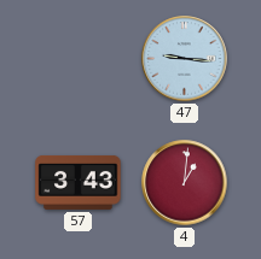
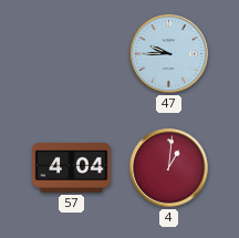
47: 9:16 -> 9:45 (169, 54)
57: 3:43 -> 4:04 (72, 167)
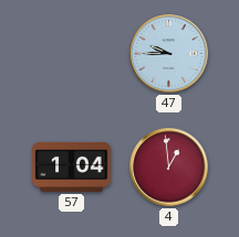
57: 4:04 -> 1:04 (72, 166)
4: 1:01 -> 12:59 (169, 168)
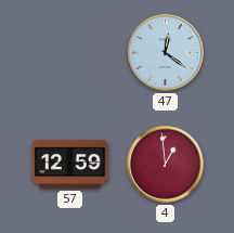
47: 9:45 -> 12:21 (166, 53)
57: 1:04 -> 12:59 (70, 164)
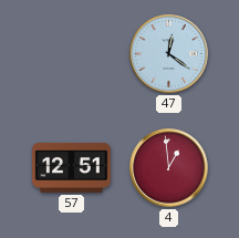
57: 12:59 -> 12:51 (72, 167)
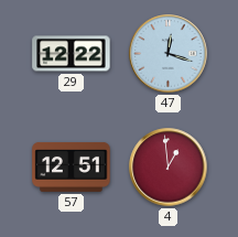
29: none -> 12:22 (72, 54)
47: 12:21 -> 12:18 (169, 54)
